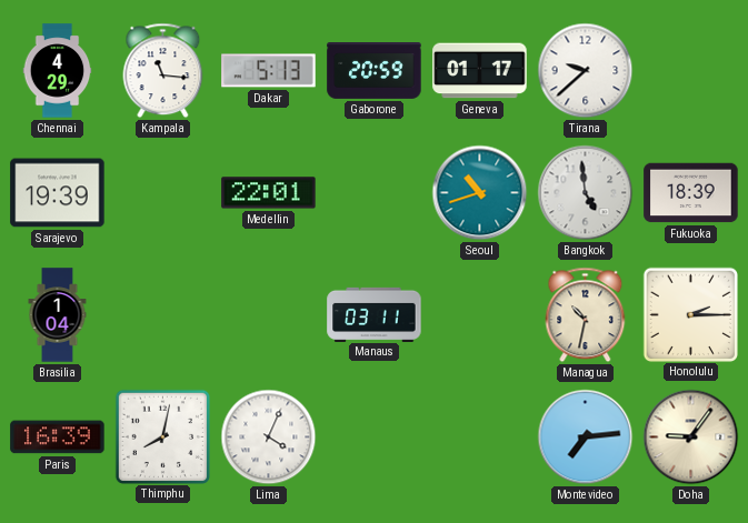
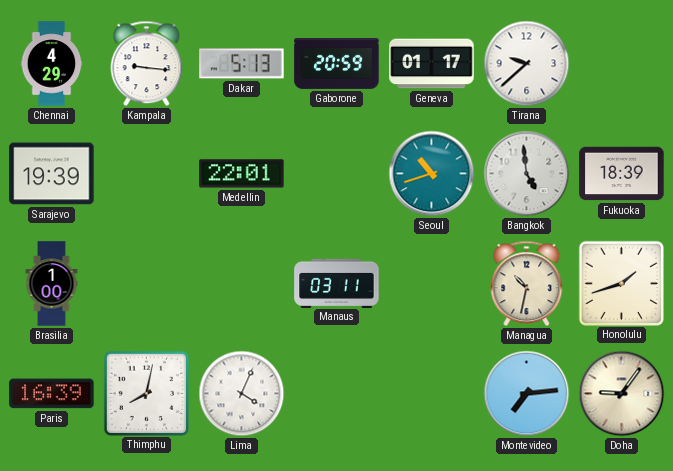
Kampala: 11:16 -> 9:16 (147, 64)
Brasilia: 1:04 -> 1:00 (52, 284)
Honolulu: 2:15 -> 1:42 (621, 283)
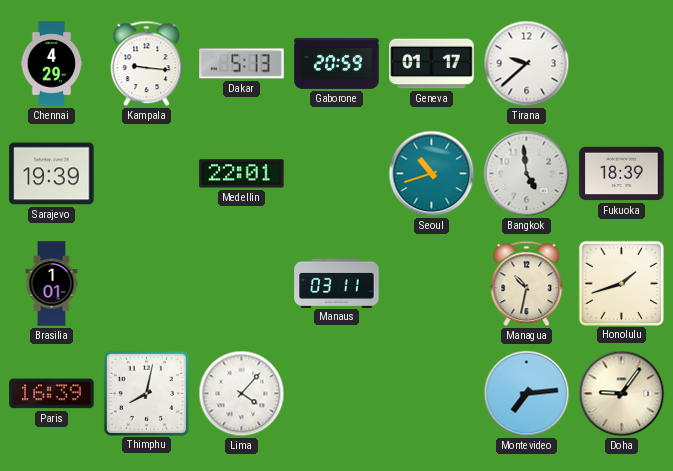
Brasilia: 1:00 -> 1:01 (52, 284)
Lima: 4:04 -> 4:07 (242, 394)
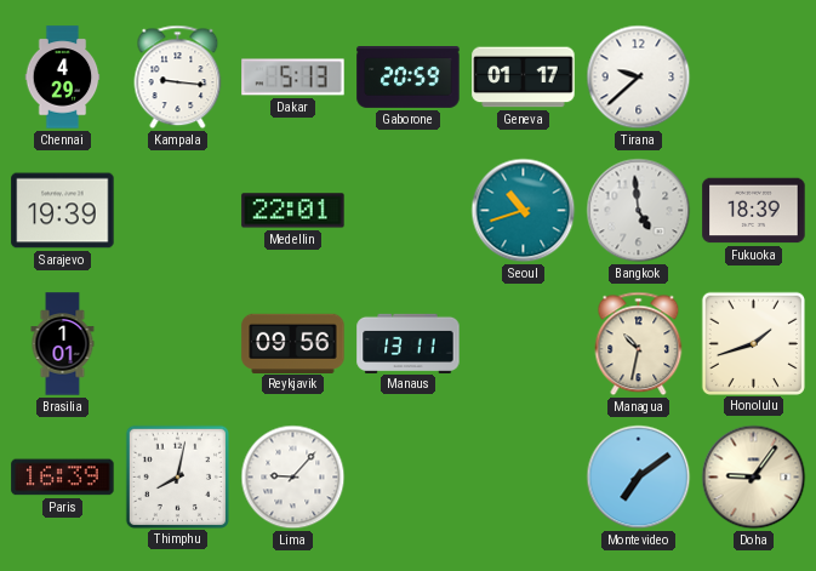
Reykjavik: none -> 09:56 (293, 343)
Manaus: 03:11 -> 13:11 (409, 343)
Lima: 4:07 -> 9:07 (293, 478)
Montevideo: 7:14 -> 7:09 (639, 478)
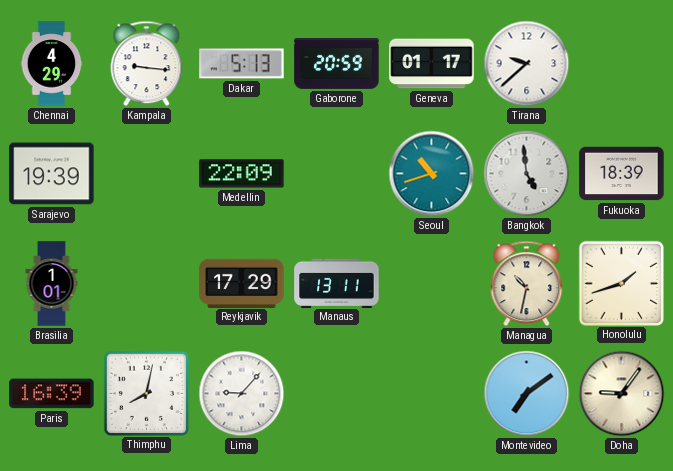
Medellin: 22:01 -> 22:09 (242, 174)
Reykjavik: 09:56 -> 17:29 (242, 283)
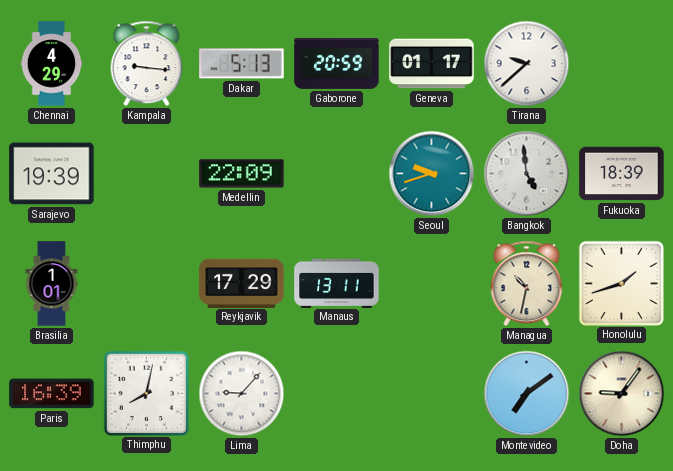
Seoul: 10:42 -> 9:42 (432, 174)
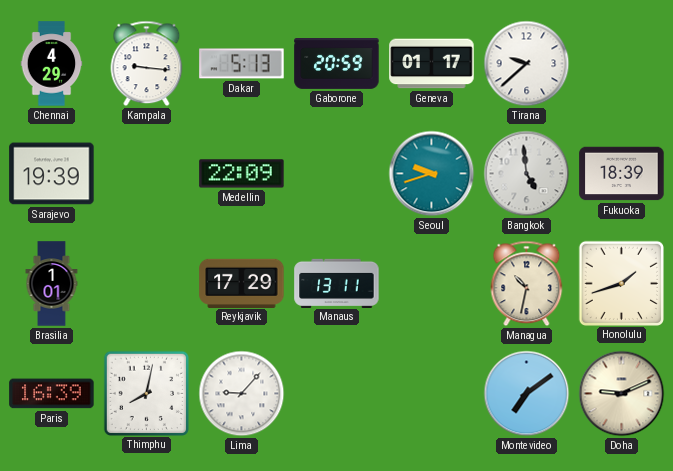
Doha: 9:06 -> 9:11 (622, 394)
